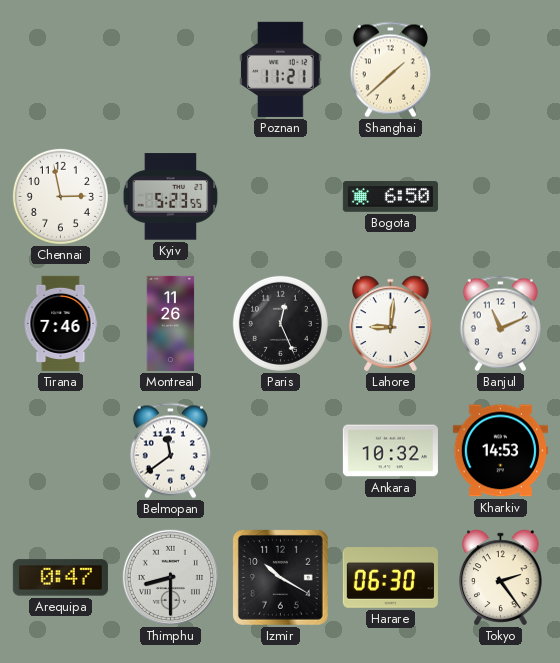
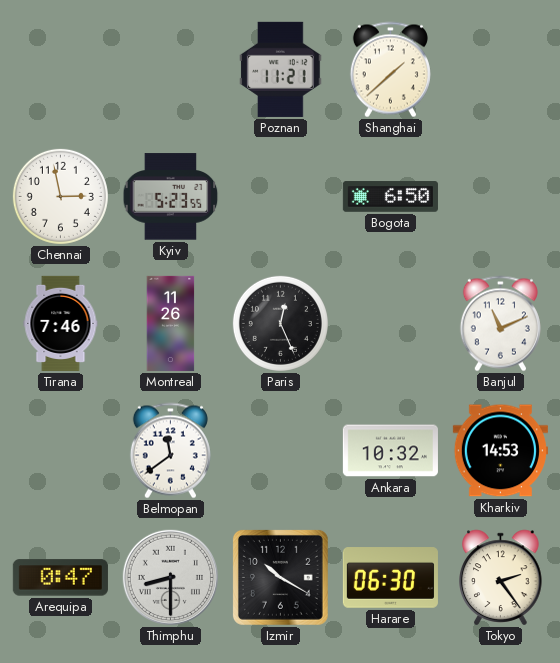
Lahore: 9:01 -> none (391, 324)
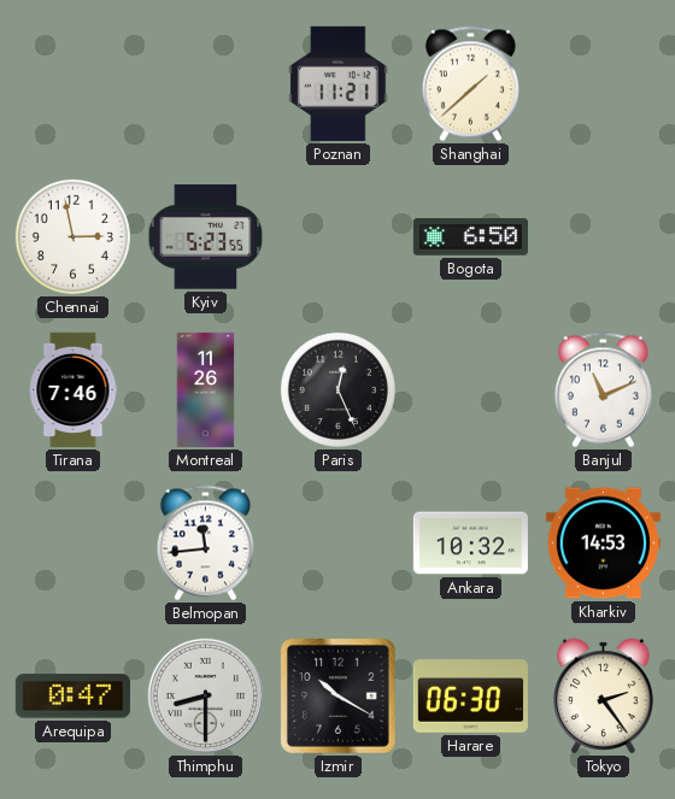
Belmopan: 11:39 -> 11:44 (205, 544)
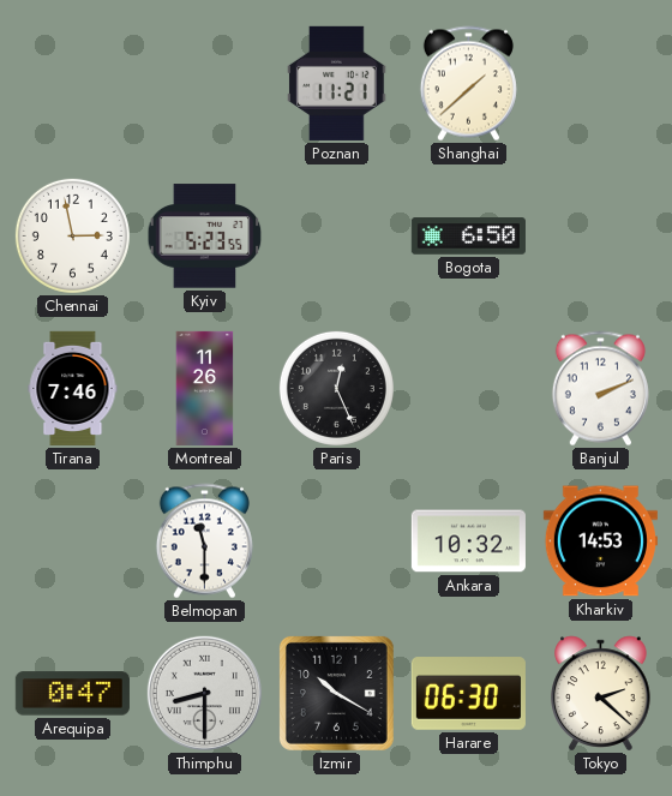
Banjul: 11:11 -> 2:11 (600, 389)
Belmopan: 11:44 -> 11:30 (204, 541)
Tokyo: 2:24 -> 2:22 (601, 694)
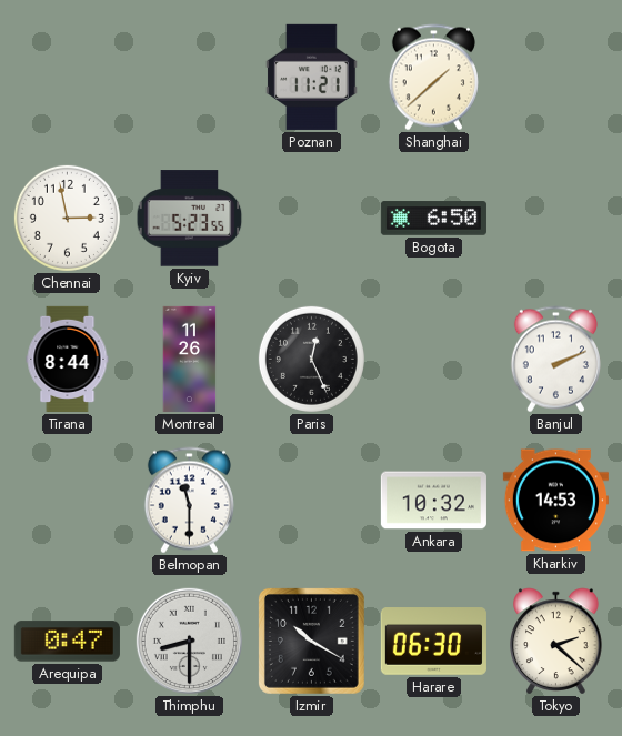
Tirana: 7:46 -> 8:44 (68, 359)
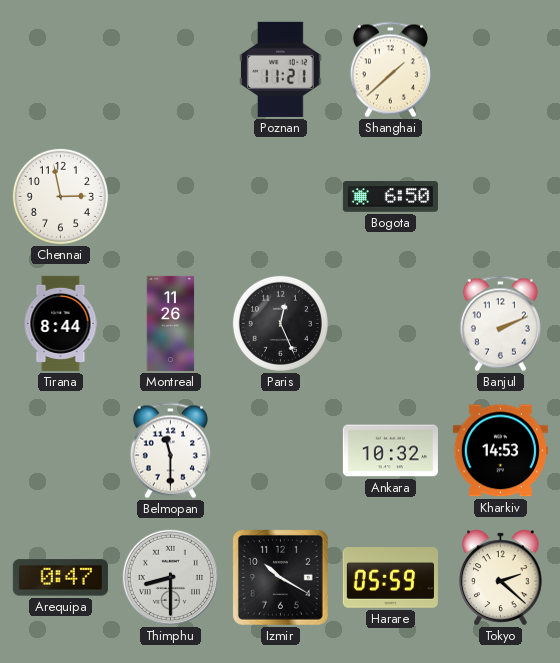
Kyiv: 5:23 -> none (190, 219)
Harare: 06:30 -> 05:59 (390, 578)
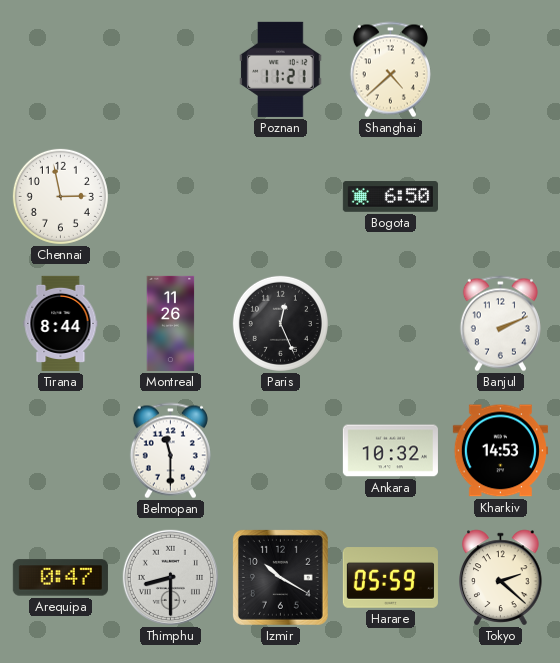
Shanghai: 1:38 -> 4:38 (390, 70)
